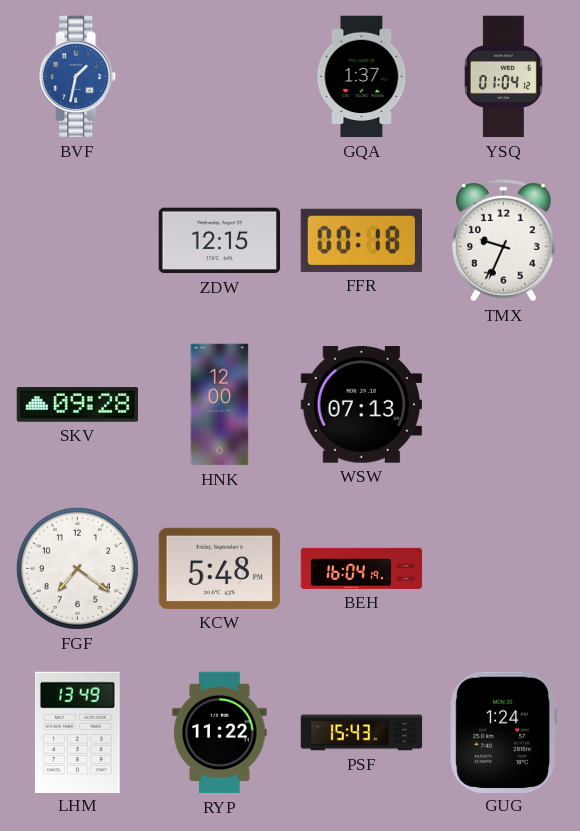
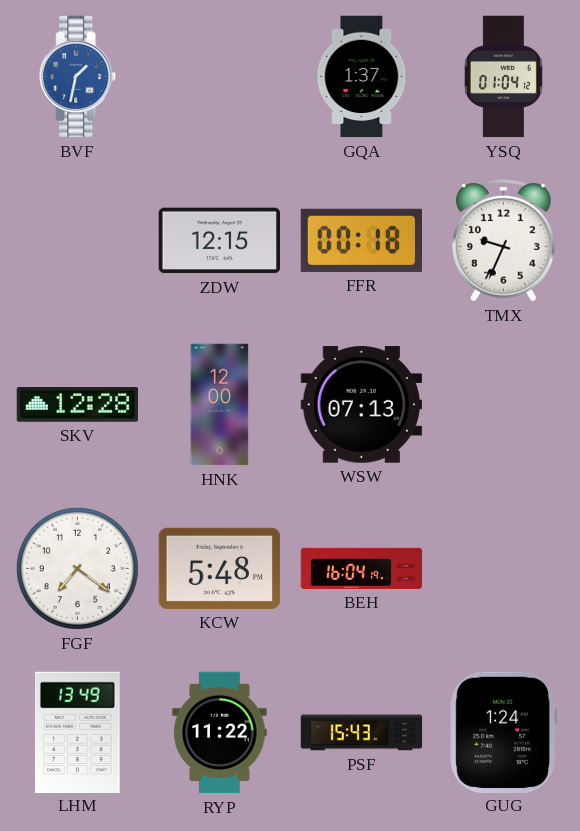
SKV: 09:28 -> 12:28 (78, 405)
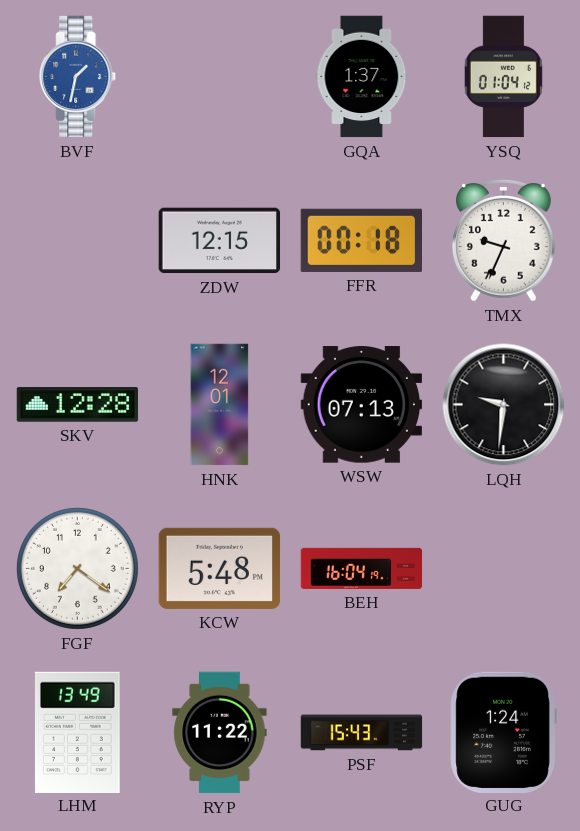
HNK: 12:00 -> 12:01 (220, 405)
LQH: none -> 9:31 (504, 405)
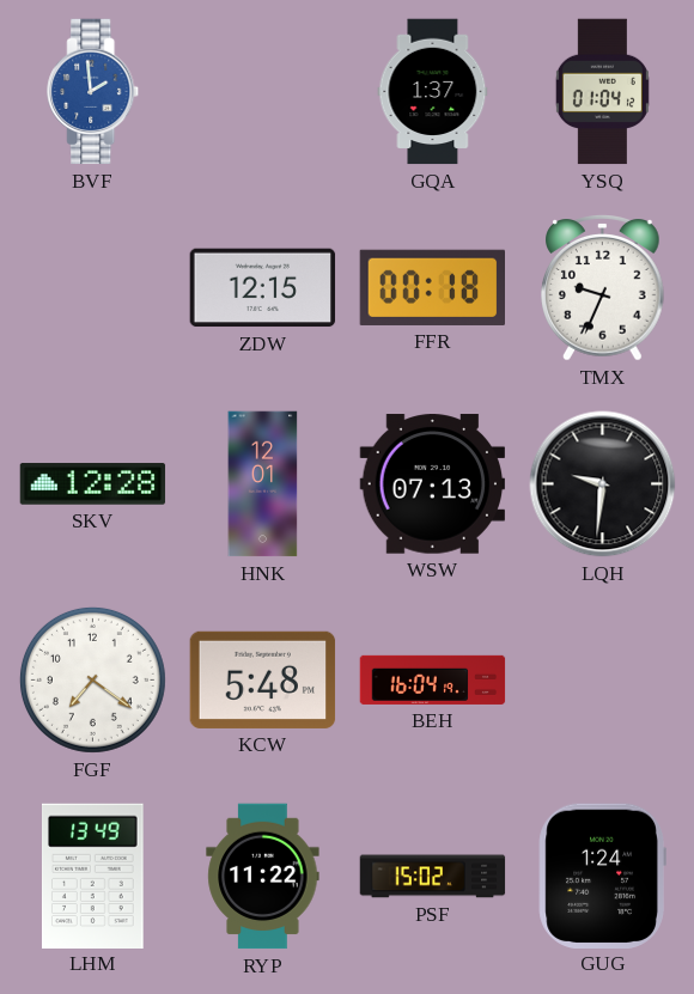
BVF: 1:32 -> 1:59 (93, 92)
PSF: 15:43 -> 15:02 (433, 877)
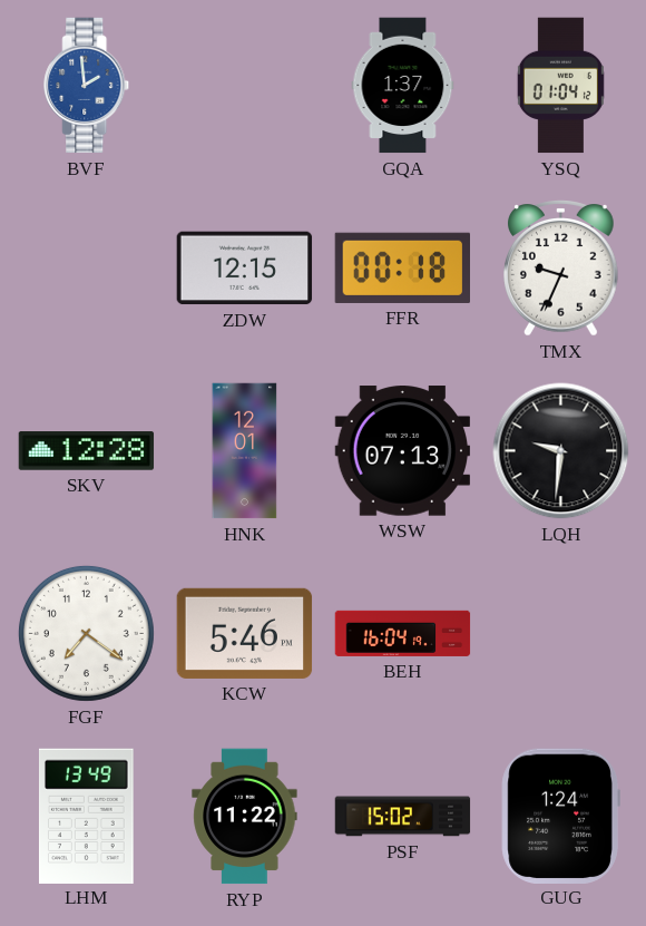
KCW: 5:48 -> 5:46 (245, 633)
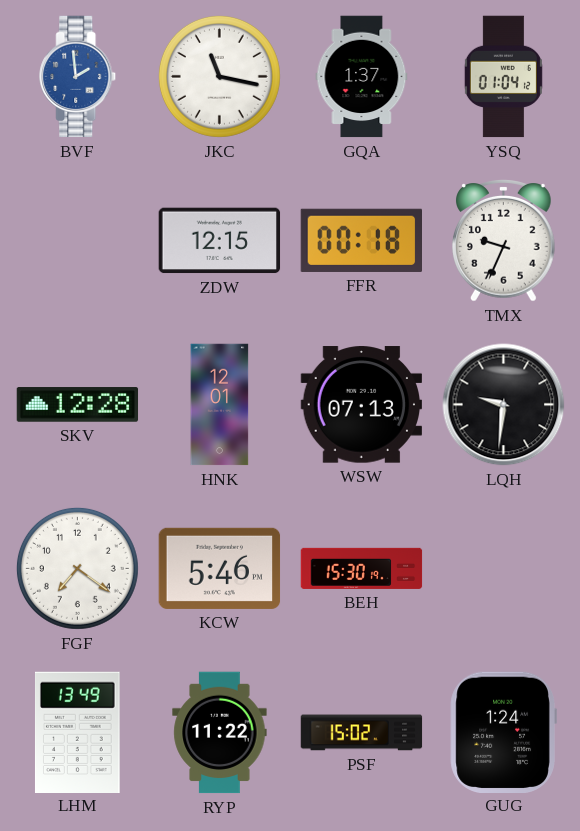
JKC: none -> 11:17 (219, 76)
BEH: 16:04 -> 15:30 (362, 568)
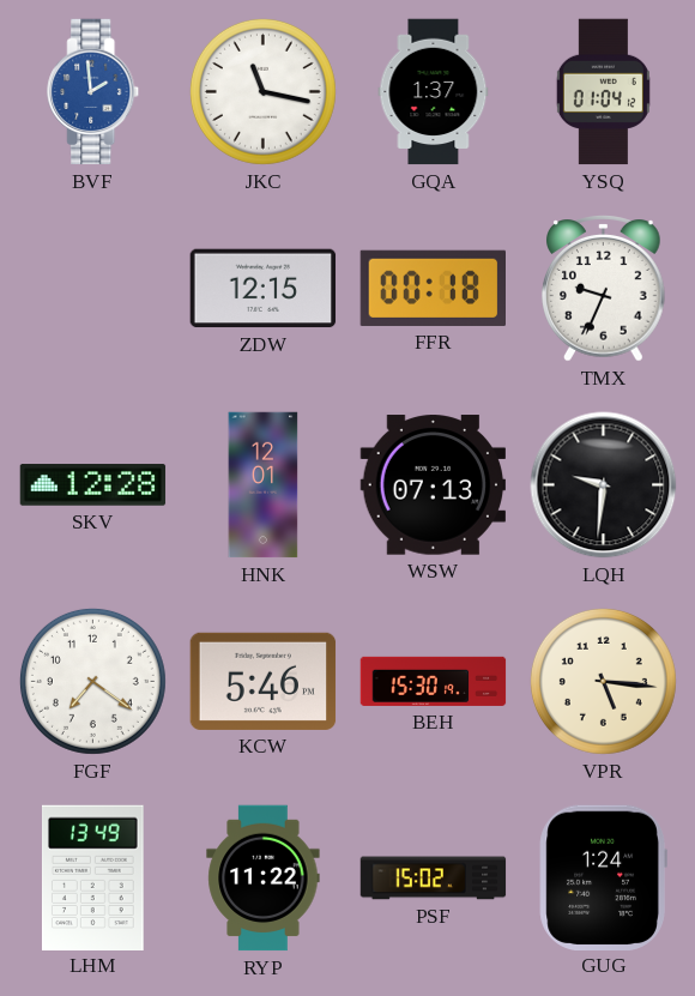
VPR: none -> 5:16 (603, 681)
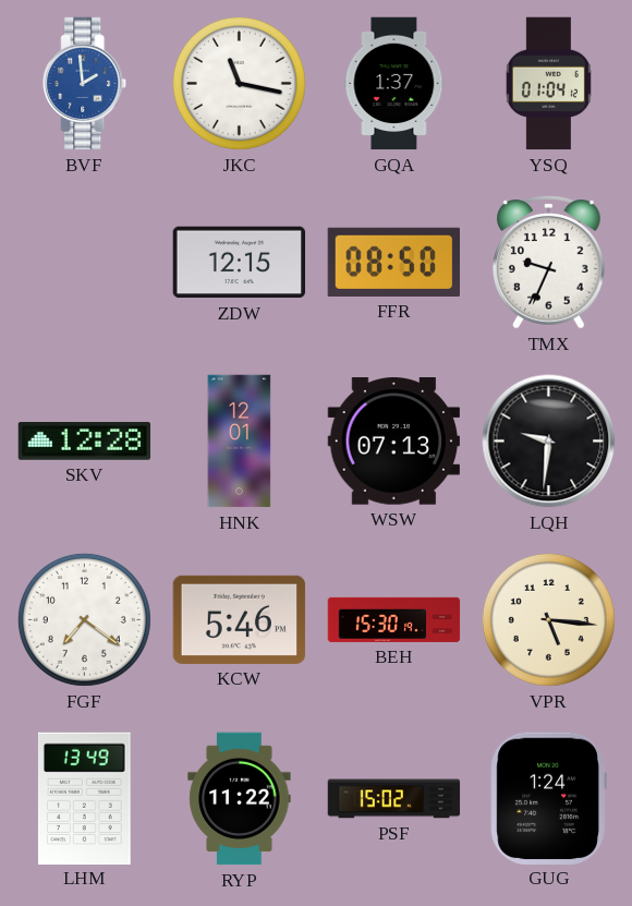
FFR: 00:18 -> 08:50 (393, 262)
